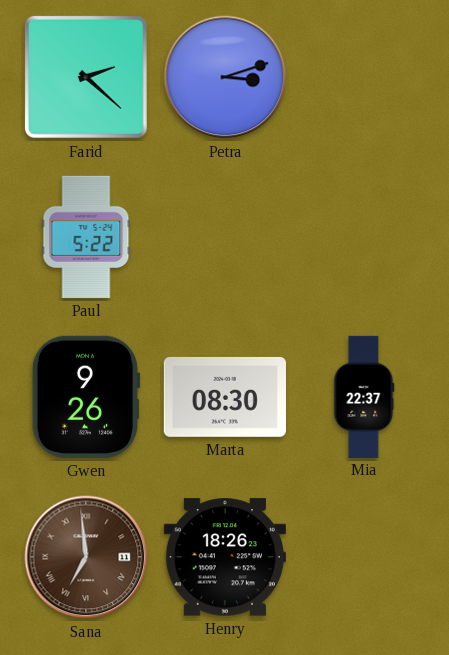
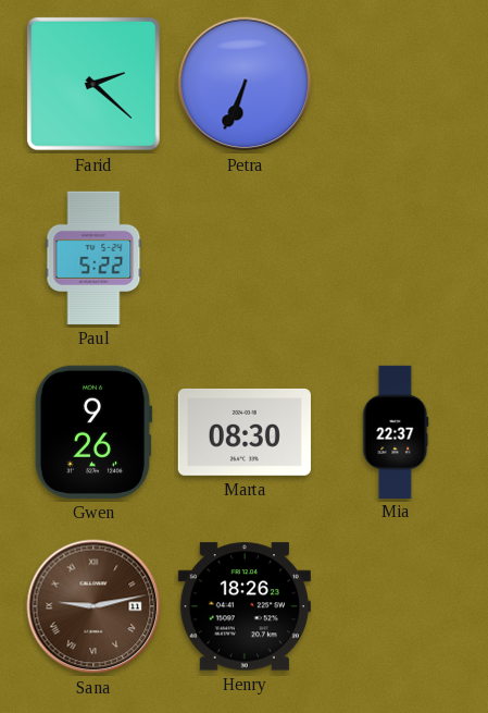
Petra: 3:12 -> 6:34 (245, 84)
Sana: 6:59 -> 9:13 (93, 606)
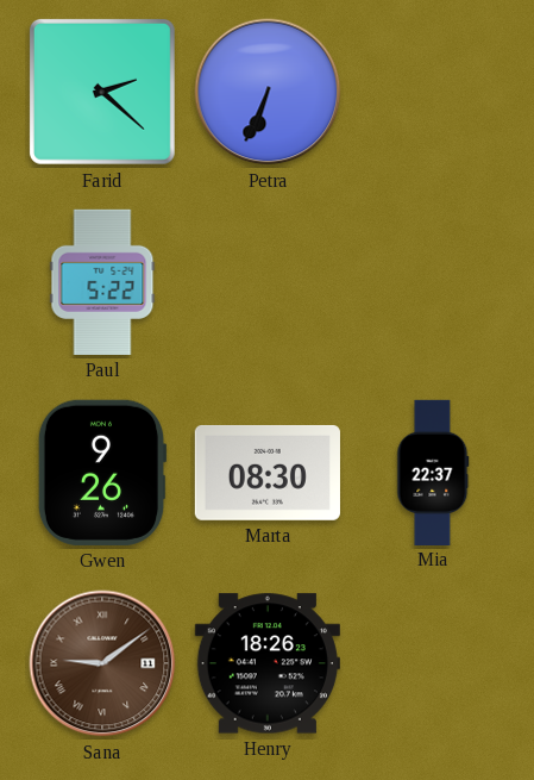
Sana: 9:13 -> 9:09 (102, 663)
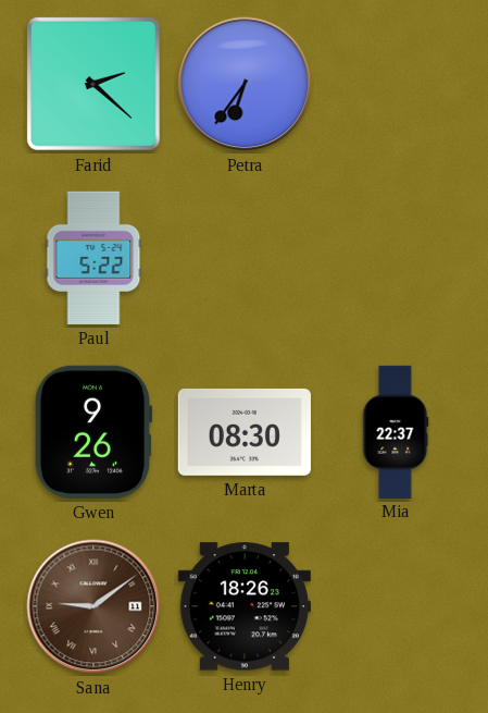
Petra: 6:34 -> 6:36 (245, 84)
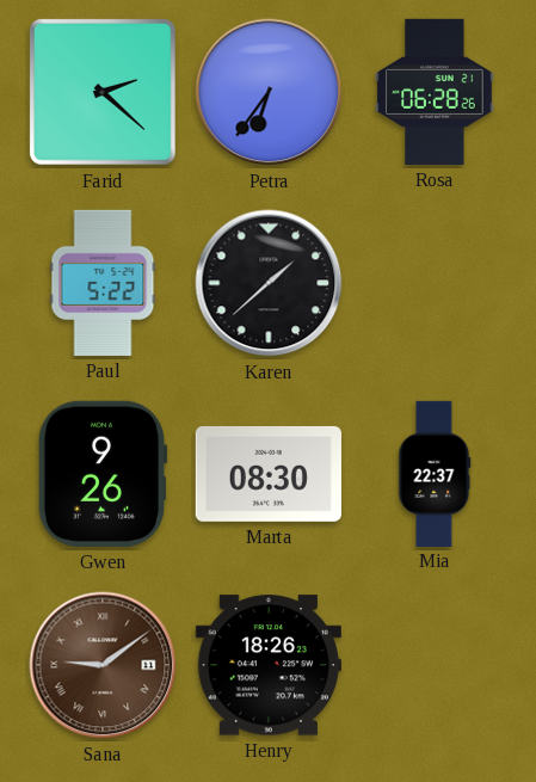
Rosa: none -> 06:28 (435, 92)
Karen: none -> 1:38 (269, 283)
